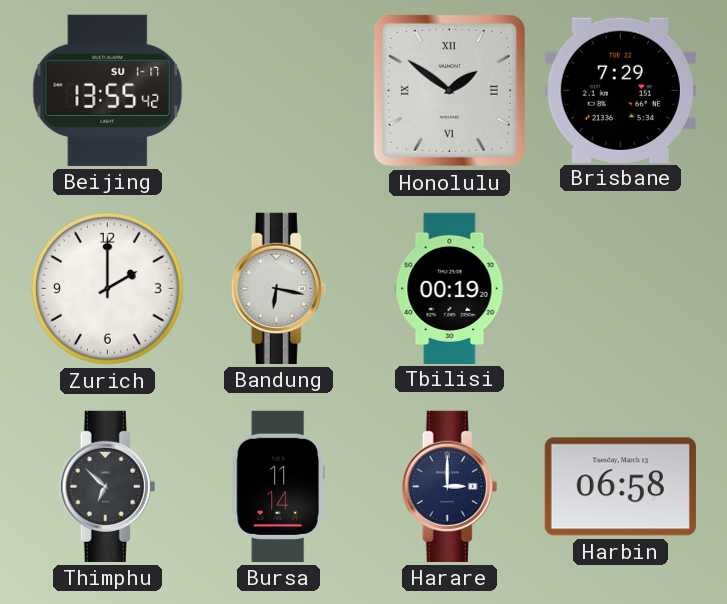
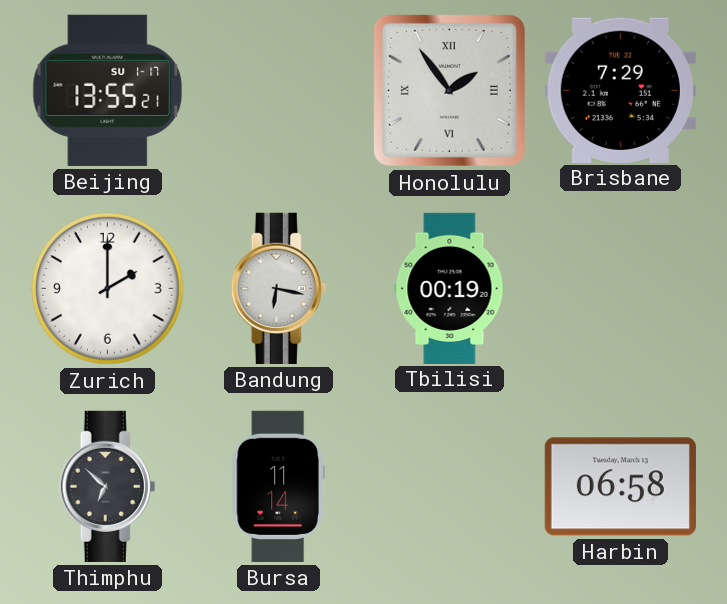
Beijing: 13:55:42 -> 13:55:21 (108, 90)
Honolulu: 1:51 -> 1:54 (449, 90)
Harare: 3:00 -> none (450, 486)
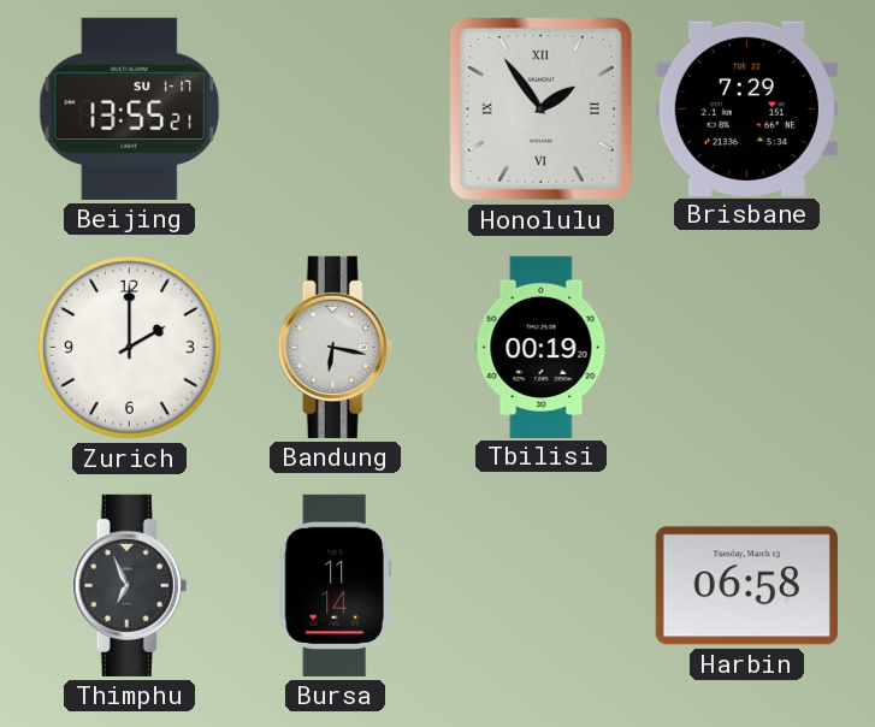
Thimphu: 6:52 -> 6:56 (130, 585)
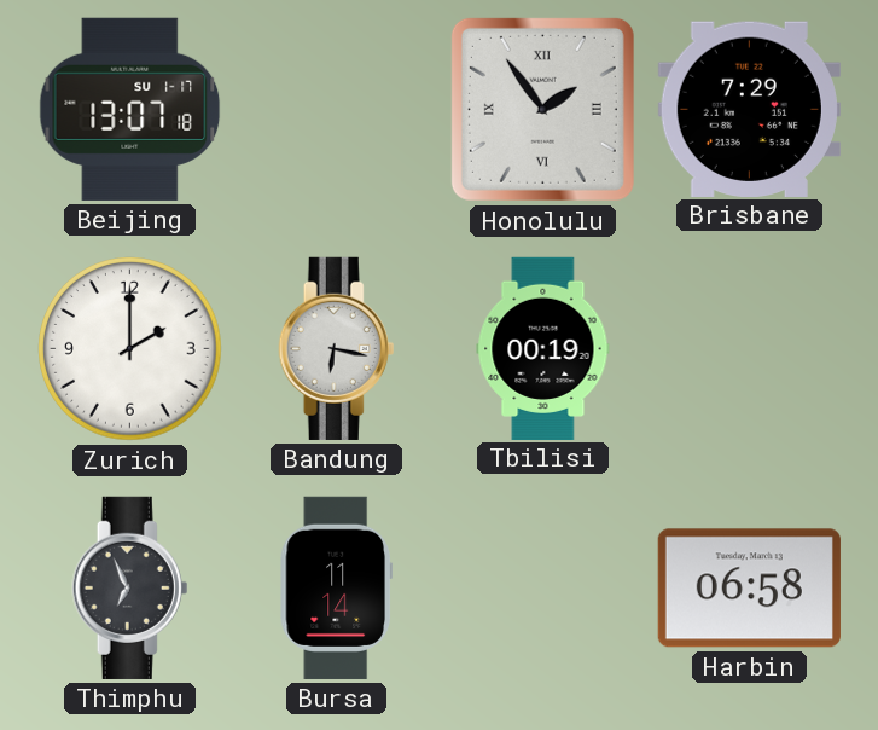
Beijing: 13:55 -> 13:07 (130, 109)
